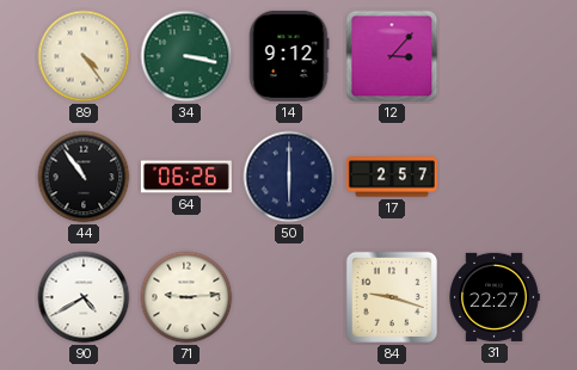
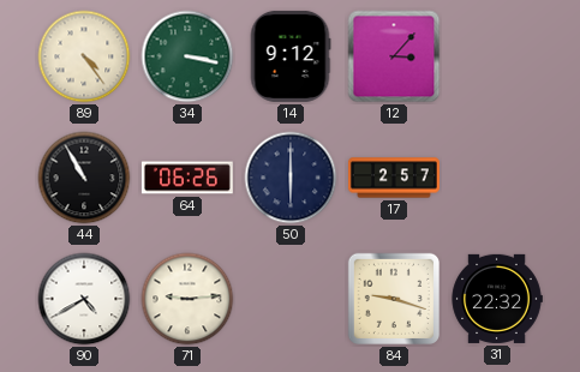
44: 10:54 -> 10:55 (84, 178)
31: 22:27 -> 22:32 (497, 299)
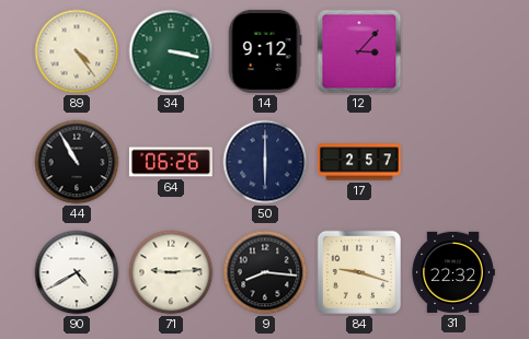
9: none -> 8:16 (265, 272)
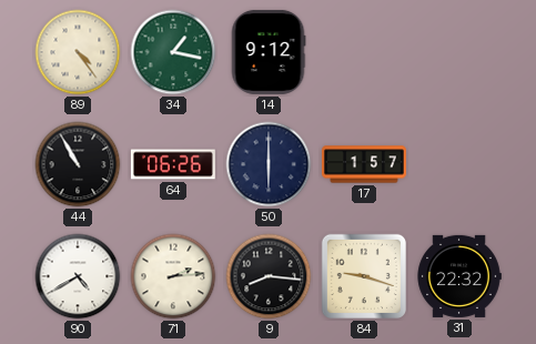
34: 3:17 -> 1:17 (173, 52)
12: 3:07 -> none (359, 51)
17: 2:57 -> 1:57 (364, 164)
71: 9:14 -> 2:14 (173, 276)
